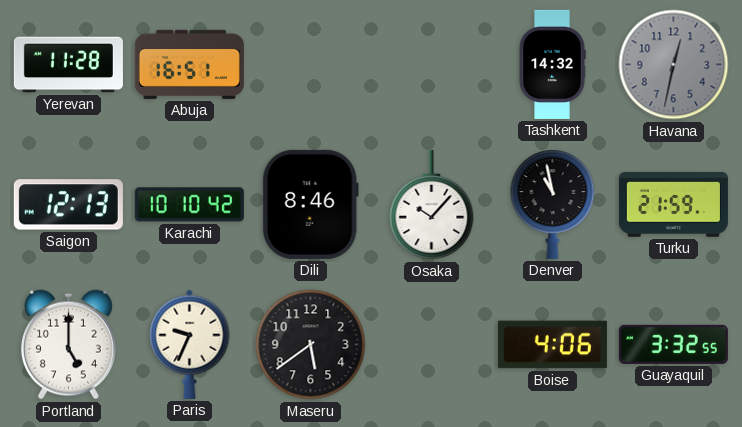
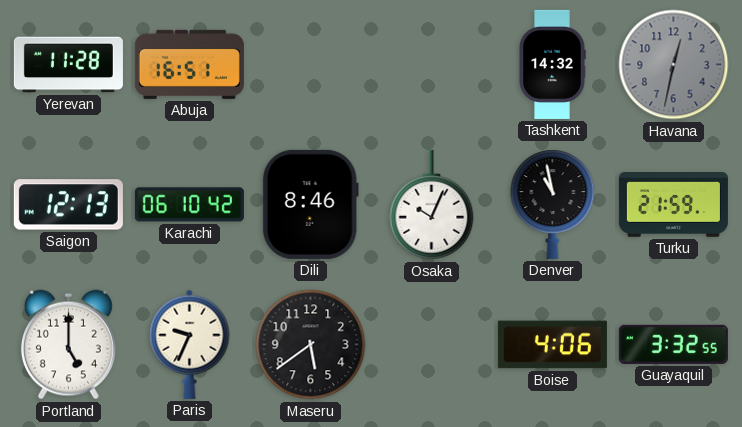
Karachi: 10:10 -> 06:10 (189, 205)
Osaka: 10:07 -> 10:04 (432, 205)
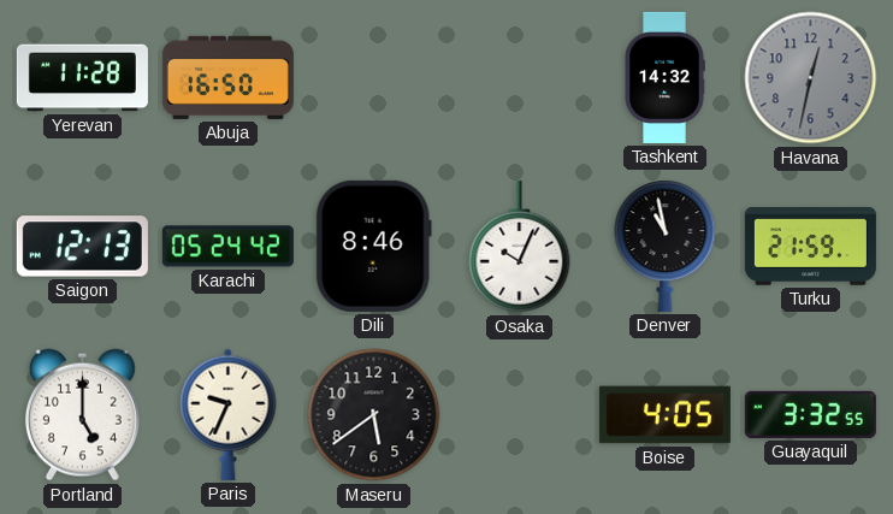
Abuja: 16:51 -> 16:50 (227, 77)
Karachi: 06:10 -> 05:24 (227, 247)
Boise: 4:06 -> 4:05 (664, 415)
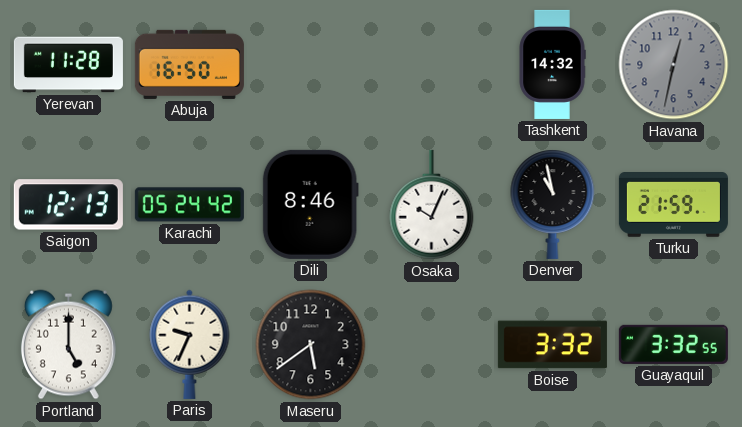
Boise: 4:05 -> 3:32 (552, 345)
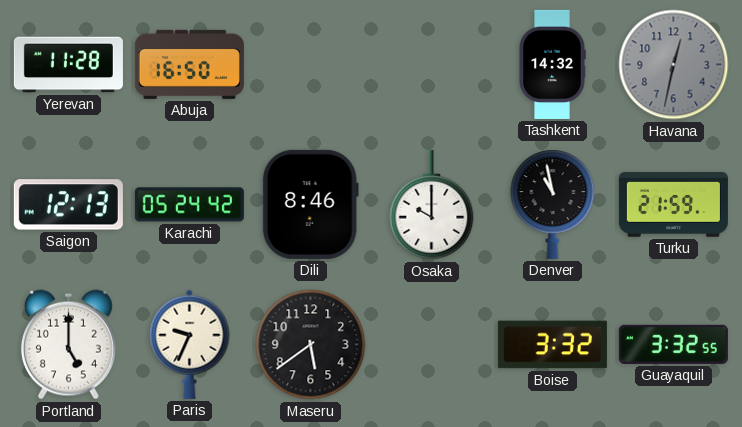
Osaka: 10:04 -> 10:00 (432, 205)
